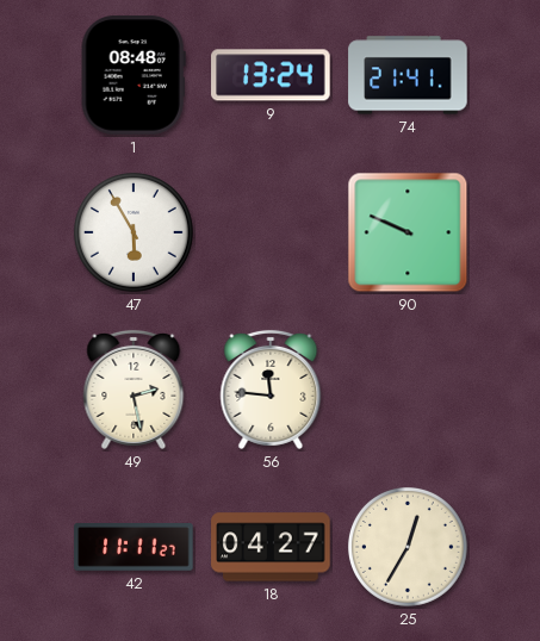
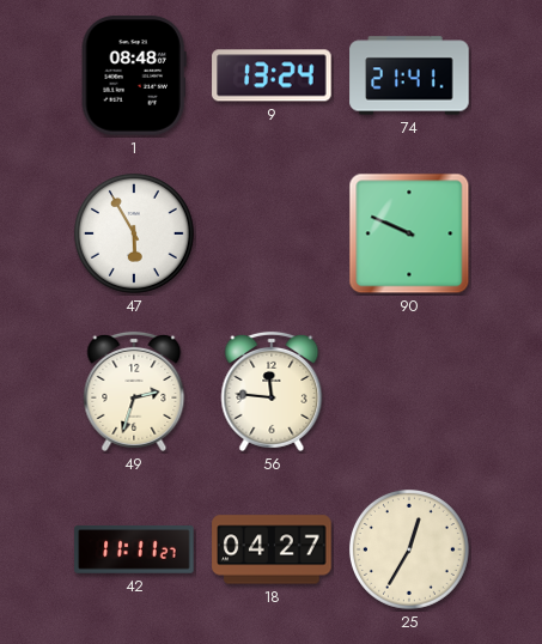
49: 2:28 -> 2:33 (134, 391)
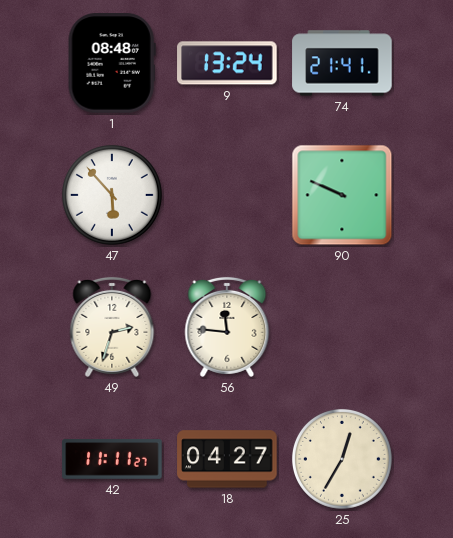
47: 5:55 -> 5:53 (112, 195)
